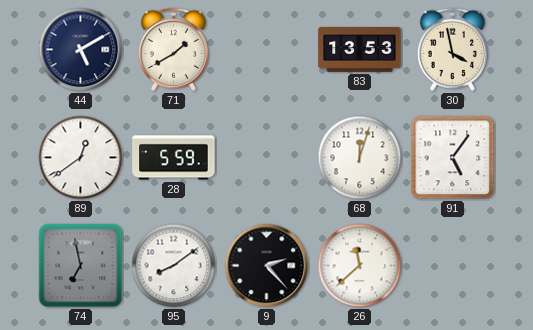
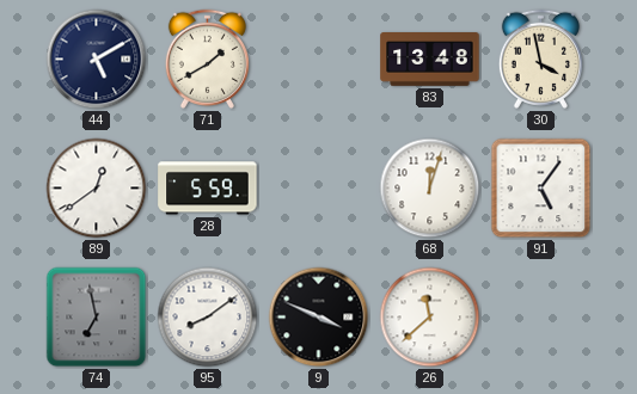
83: 13:53 -> 13:48 (430, 60)
9: 2:23 -> 3:49 (319, 318)
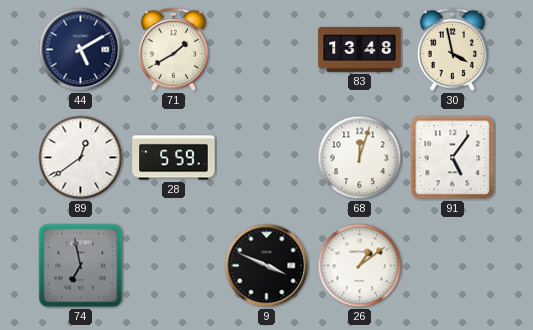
95: 8:09 -> none (208, 318)
26: 11:38 -> 1:09 (360, 266)
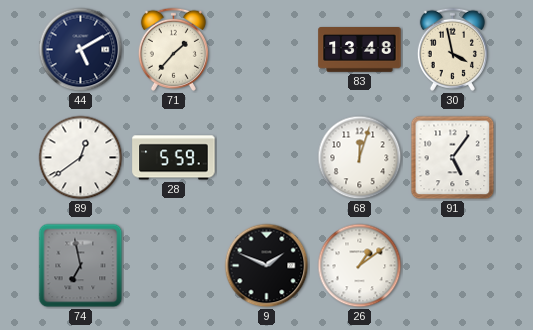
71: 1:40 -> 1:37 (173, 49)
9: 3:49 -> 1:49 (267, 266)
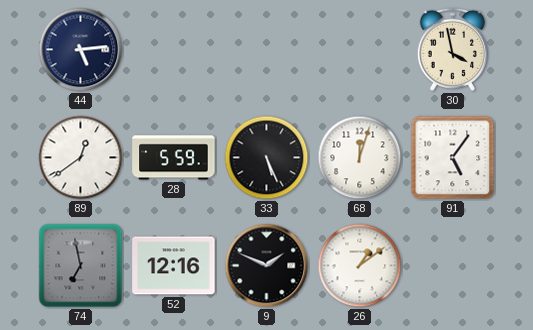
44: 5:10 -> 5:14 (81, 50)
71: 1:37 -> none (173, 49)
83: 13:48 -> none (360, 50)
33: none -> 5:26 (267, 158)
52: none -> 12:16 (174, 266)
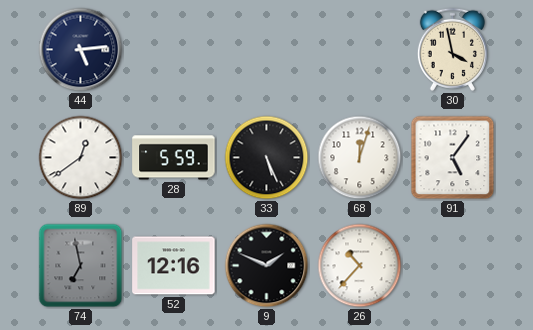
26: 1:09 -> 10:37 (360, 266)
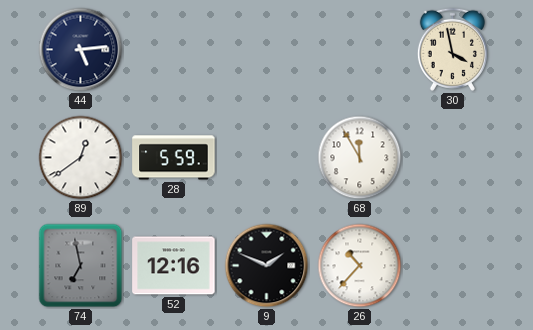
33: 5:26 -> none (267, 158)
68: 12:03 -> 11:55 (360, 158)
91: 5:06 -> none (453, 158)
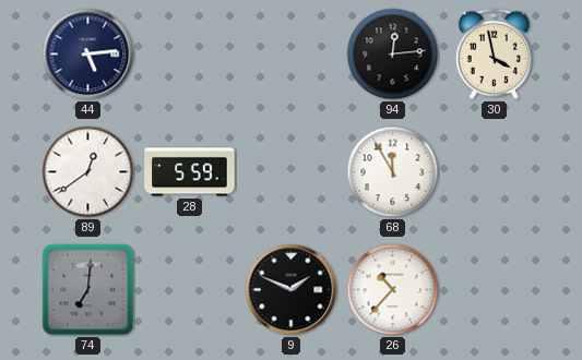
94: none -> 12:14 (393, 55)
74: 6:58 -> 7:01 (88, 290)
52: 12:16 -> none (174, 266)
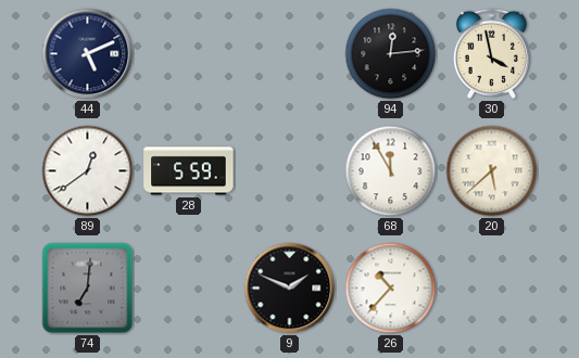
44: 5:14 -> 5:11 (88, 54)
20: none -> 5:38 (492, 171)
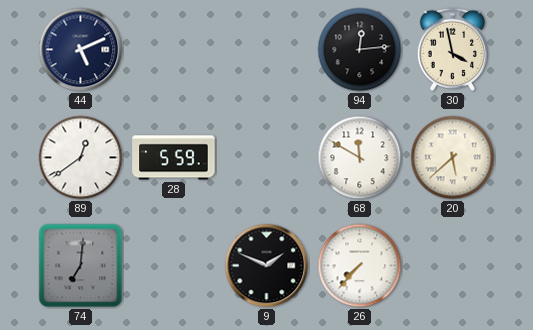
68: 11:55 -> 11:50 (360, 158)
26: 10:37 -> 7:37 (360, 266)
